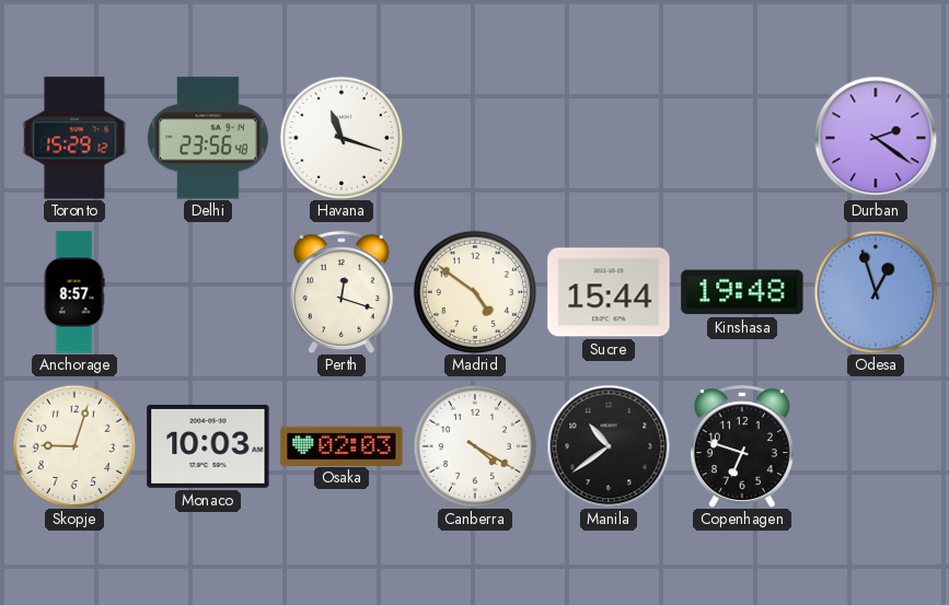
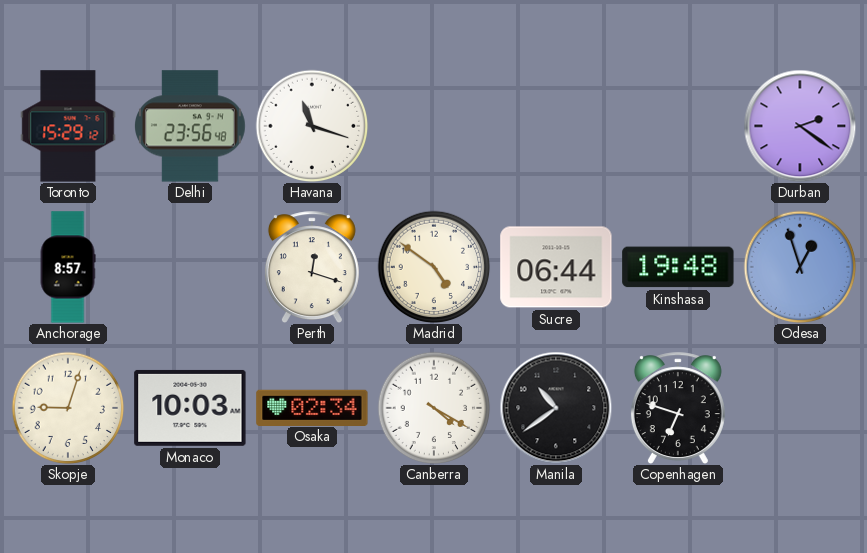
Sucre: 15:44 -> 06:44 (556, 267)
Osaka: 02:03 -> 02:34 (312, 407)
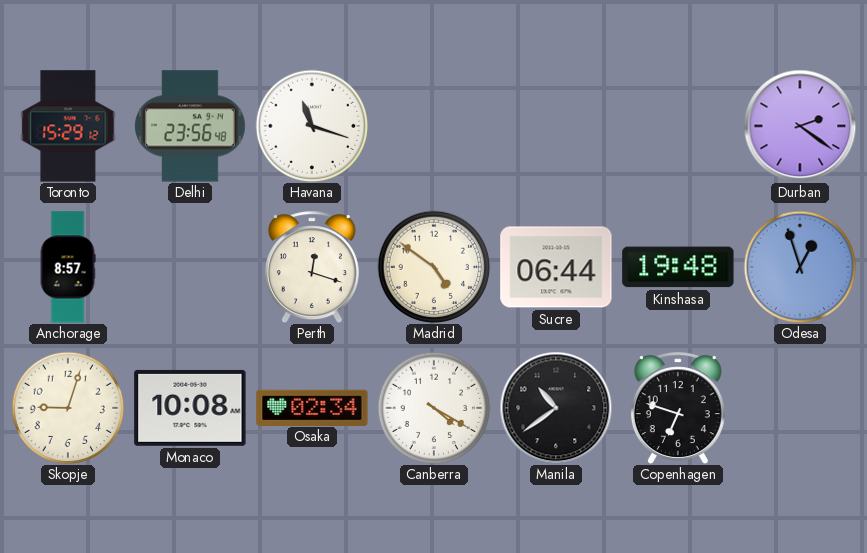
Monaco: 10:03 -> 10:08 (190, 408)
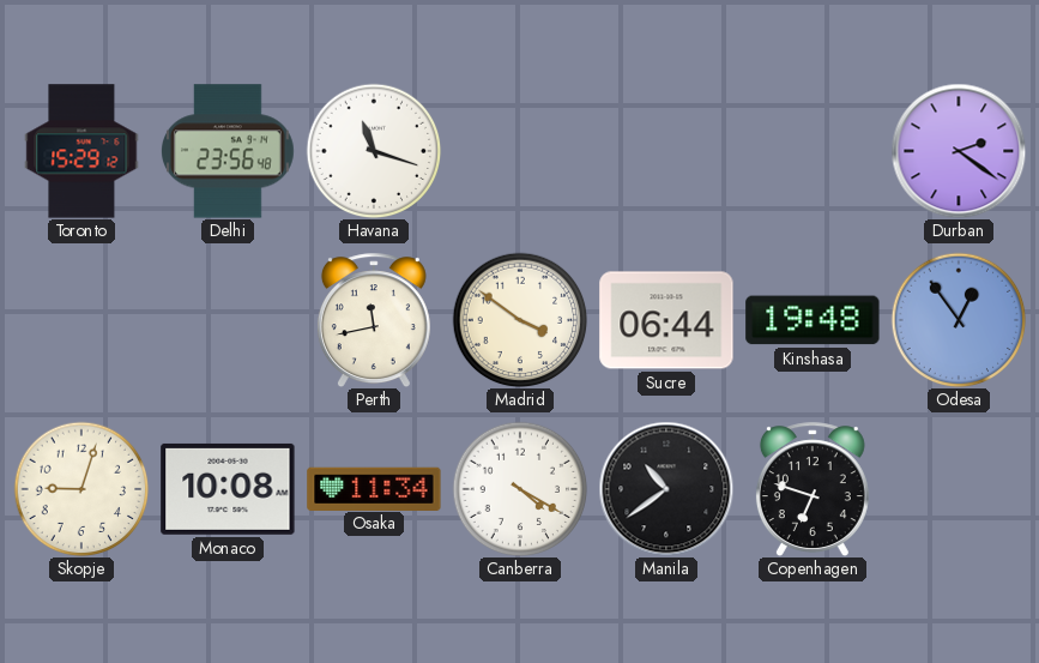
Anchorage: 8:57 -> none (68, 267)
Perth: 12:18 -> 11:43 (374, 320)
Madrid: 4:51 -> 3:51 (520, 320)
Odesa: 12:57 -> 12:54 (959, 320)
Osaka: 02:34 -> 11:34 (374, 488)
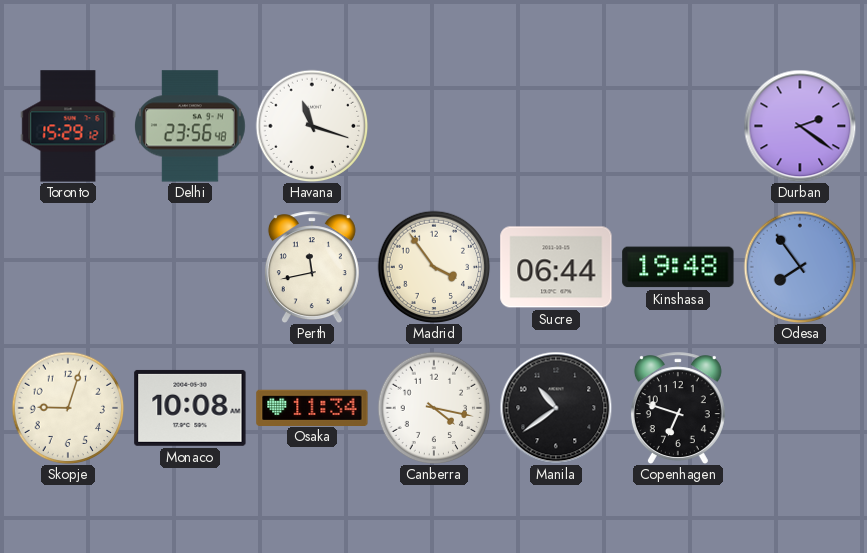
Madrid: 3:51 -> 3:54 (434, 267)
Odesa: 12:54 -> 7:54 (800, 267)
Canberra: 4:20 -> 4:17 (434, 408)
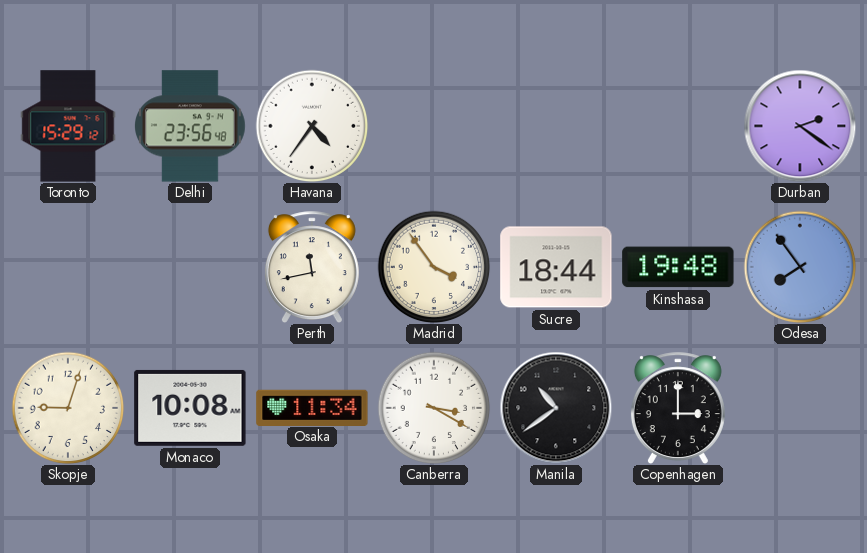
Havana: 11:18 -> 4:36 (312, 126)
Sucre: 06:44 -> 18:44 (556, 267)
Canberra: 4:17 -> 3:20 (434, 408)
Copenhagen: 6:48 -> 3:00 (678, 408)
